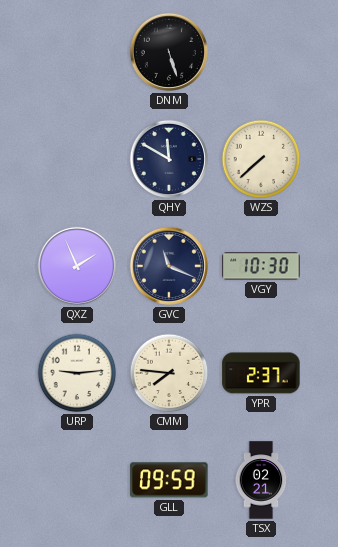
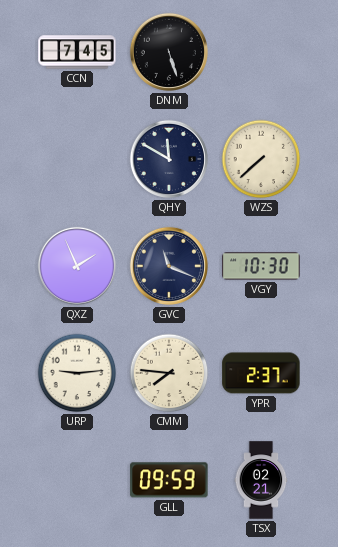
CCN: none -> 7:45 (77, 52)
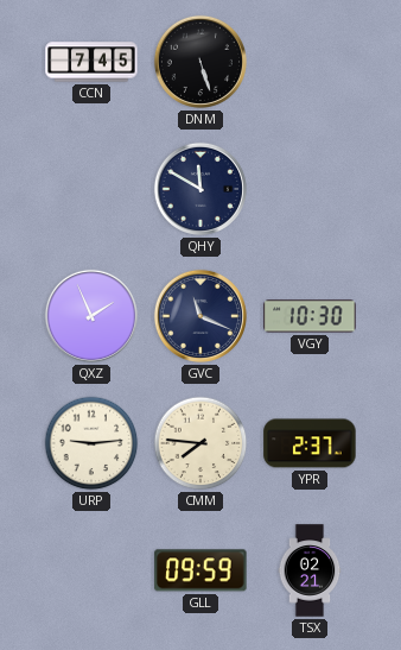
WZS: 7:38 -> none (261, 159)
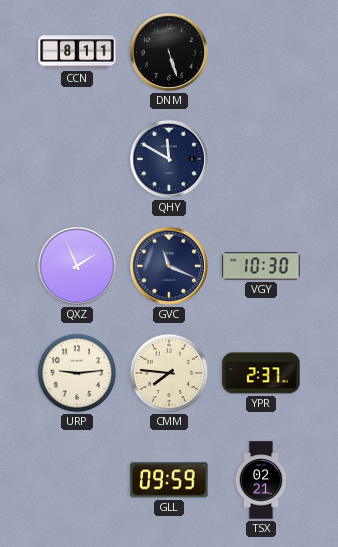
CCN: 7:45 -> 8:11 (77, 52)
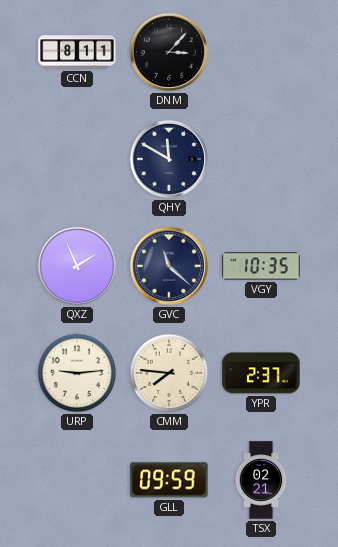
DNM: 5:27 -> 3:07 (169, 52)
GVC: 11:19 -> 11:22 (169, 266)
VGY: 10:30 -> 10:35 (261, 266)
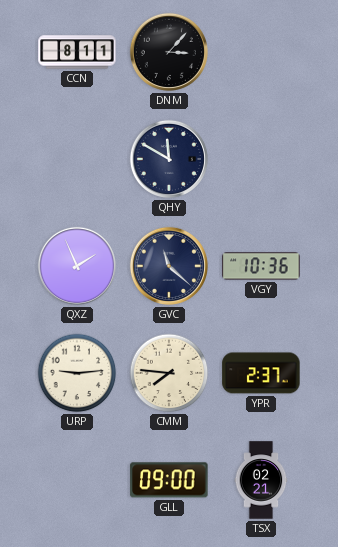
VGY: 10:35 -> 10:36 (261, 266)
GLL: 09:59 -> 09:00 (169, 480)
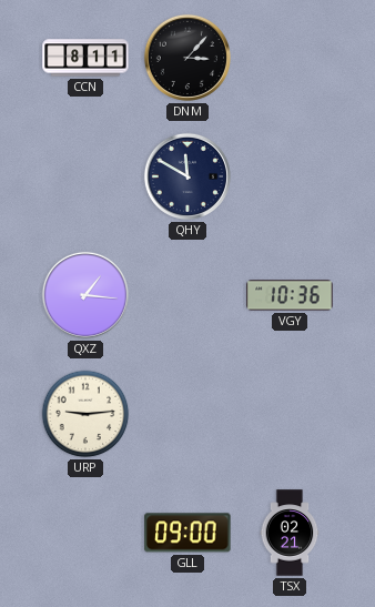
QXZ: 1:56 -> 1:16 (85, 295)
GVC: 11:22 -> none (169, 266)
CMM: 7:46 -> none (169, 373)
YPR: 2:37 -> none (261, 373)
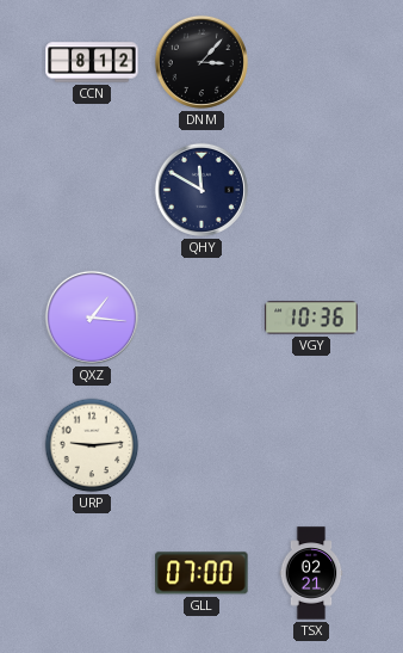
CCN: 8:11 -> 8:12 (92, 62)
GLL: 09:00 -> 07:00 (201, 573)
